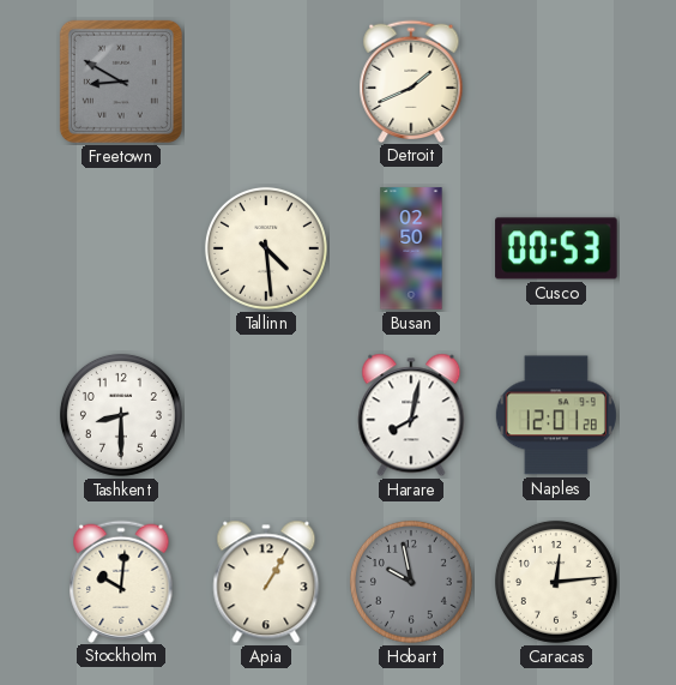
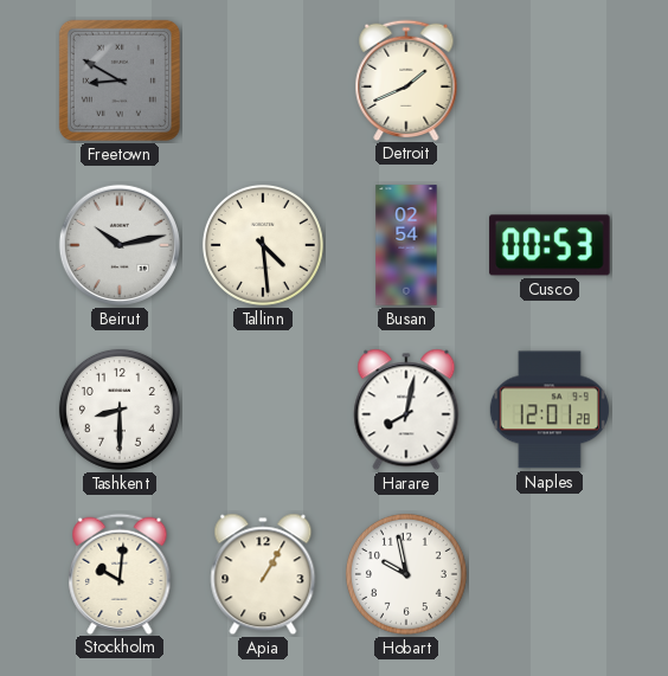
Beirut: none -> 10:13 (120, 245)
Busan: 02:50 -> 02:54 (406, 245)
Hobart dial: grey -> white (406, 574)
Caracas: 12:14 -> none (556, 582)
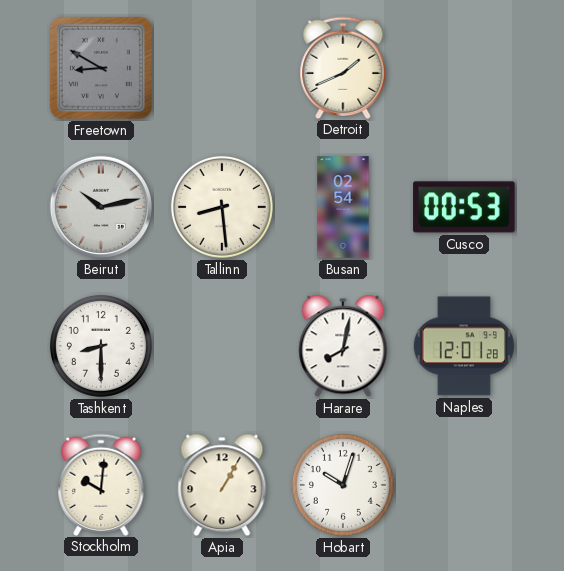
Tallinn: 4:29 -> 8:29 (222, 207)
Hobart: 9:58 -> 10:03 (343, 485)
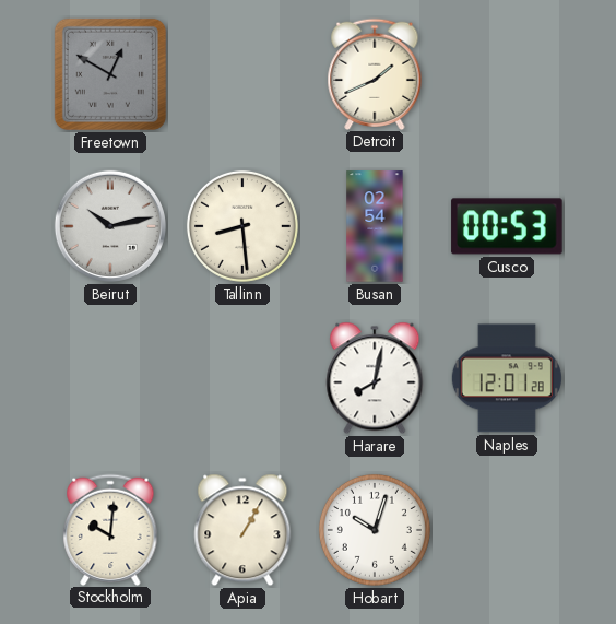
Freetown: 8:50 -> 12:50 (110, 74)
Tashkent: 8:30 -> none (101, 346)
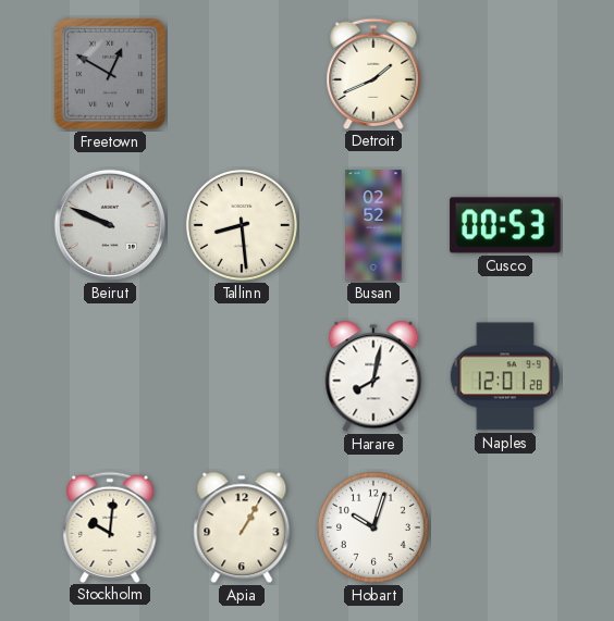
Beirut: 10:13 -> 9:49 (110, 225)
Busan: 02:54 -> 02:52 (373, 225)
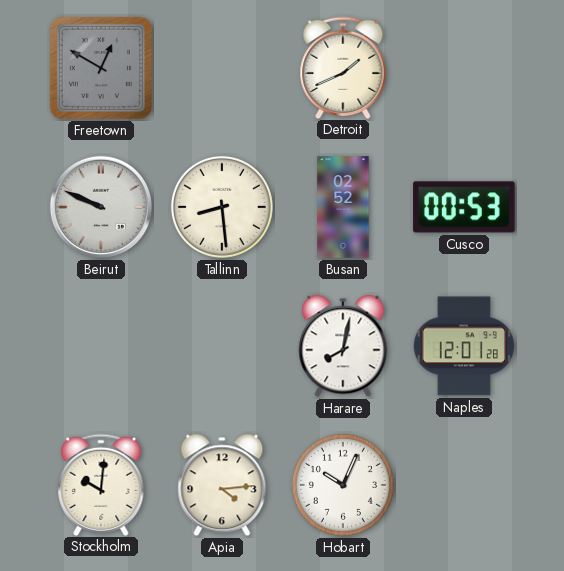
Apia: 1:05 -> 4:14 (222, 485)
Hobart: 10:03 -> 10:04 (343, 485)
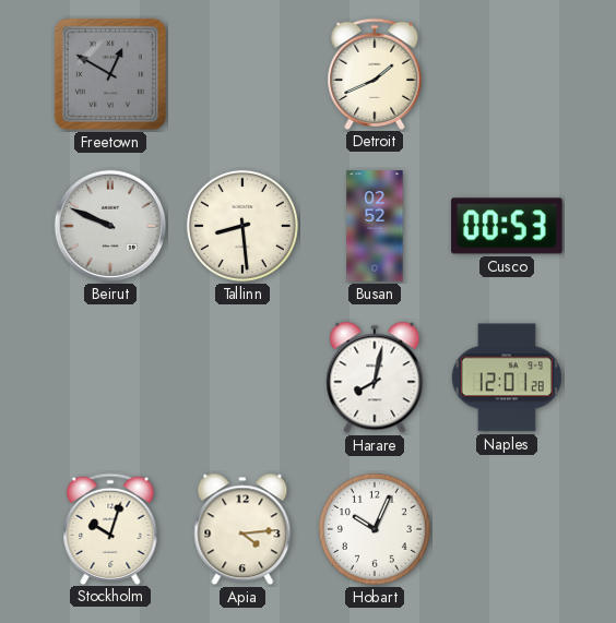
Stockholm: 10:01 -> 10:03 (110, 528)
